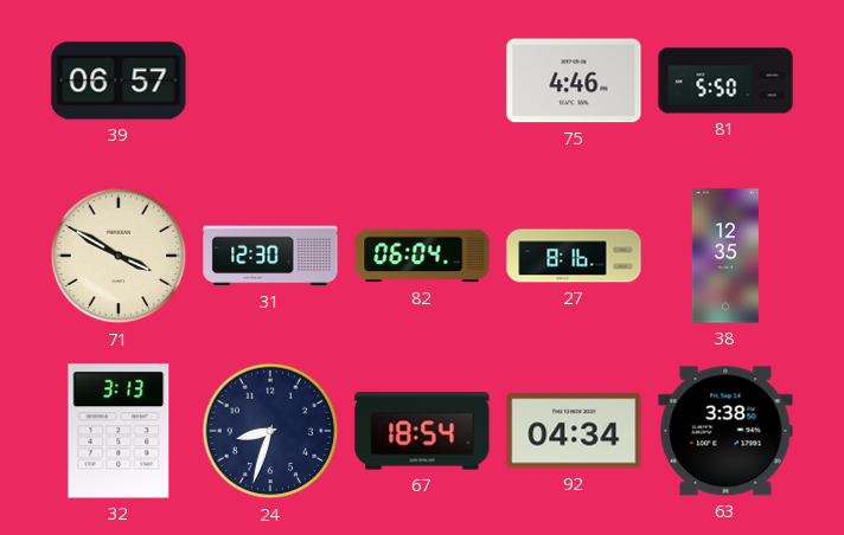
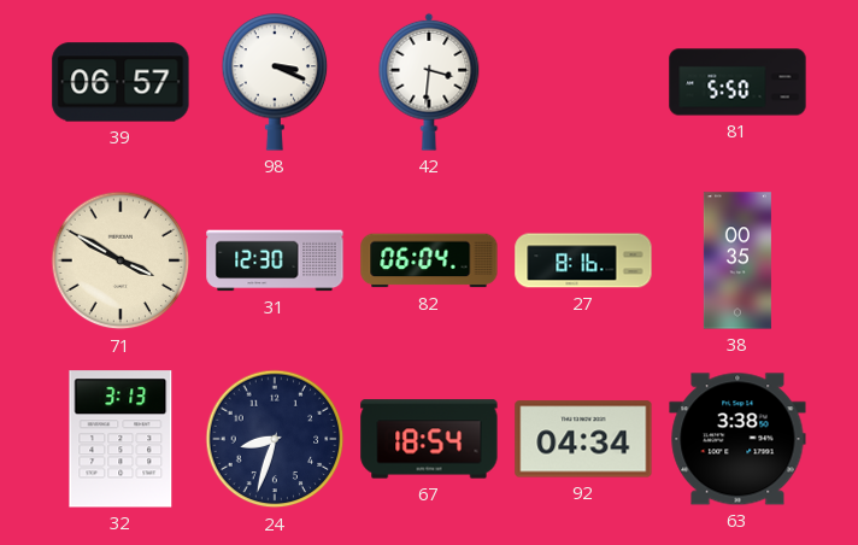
98: none -> 3:19 (275, 82)
42: none -> 3:31 (429, 82)
75: 4:46 -> none (574, 80)
38: 12:35 -> 00:35 (737, 260)
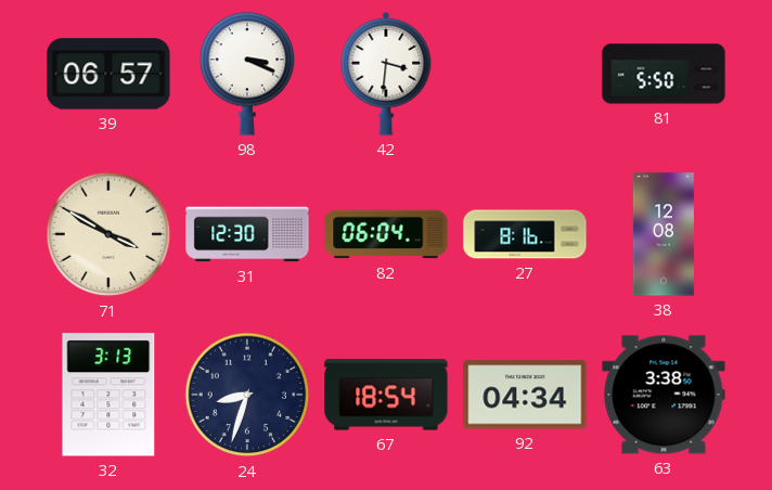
38: 00:35 -> 12:08 (664, 234)
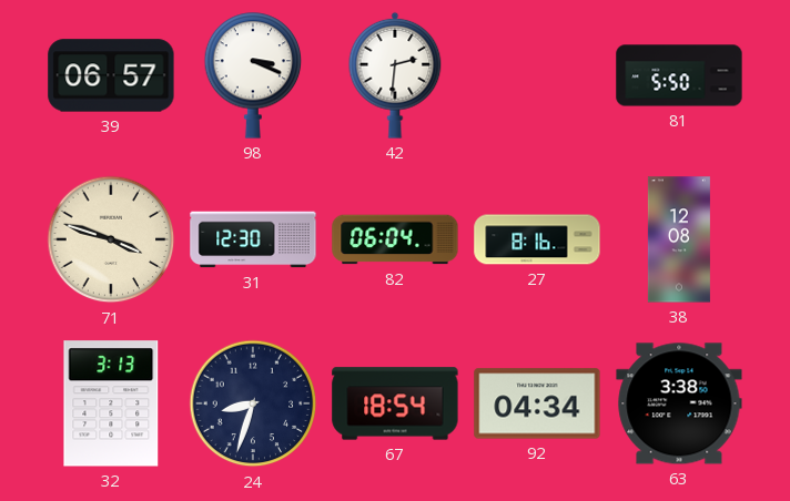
42: 3:31 -> 2:31 (395, 75)
71: 3:50 -> 3:48 (111, 239)
